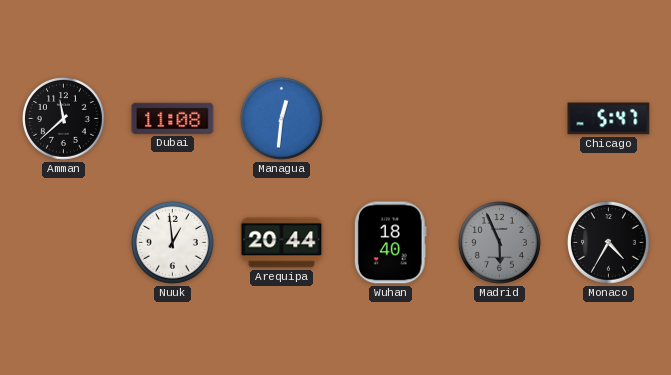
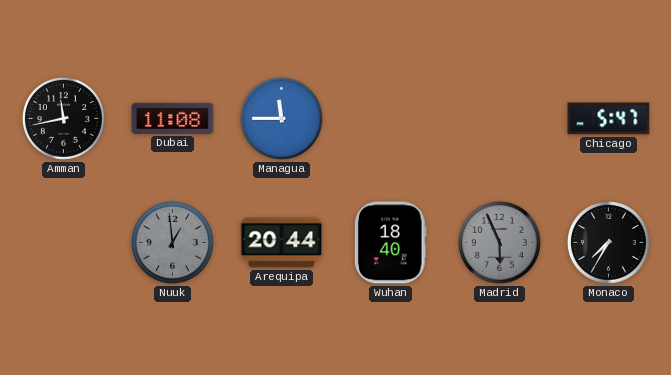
Amman: 11:38 -> 11:43 (64, 119)
Managua: 12:31 -> 11:45 (282, 119)
Nuuk dial: white -> grey (173, 243)
Monaco: 4:35 -> 7:35 (609, 243)
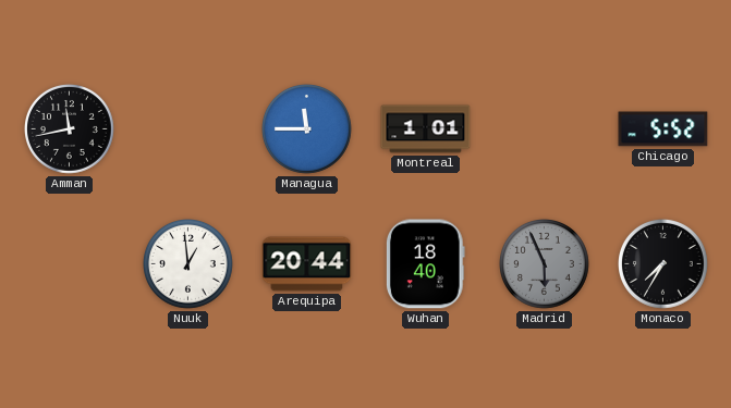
Dubai: 11:08 -> none (173, 118)
Montreal: none -> 1:01 (426, 129)
Chicago: 5:47 -> 5:52 (663, 129)
Nuuk dial: grey -> white (188, 264)
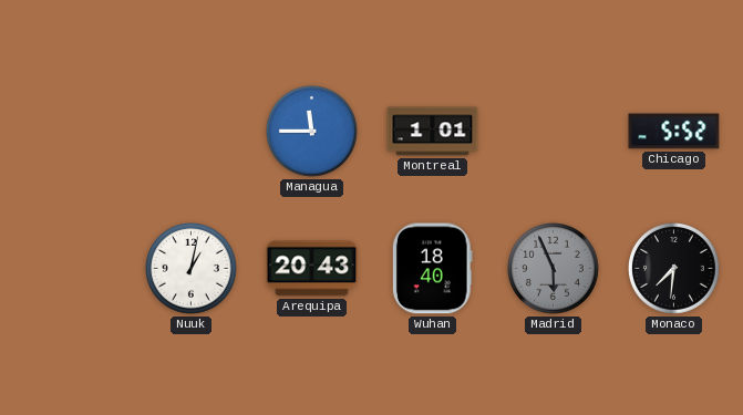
Amman: 11:43 -> none (70, 129)
Nuuk: 12:59 -> 1:02 (192, 269)
Arequipa: 20:44 -> 20:43 (312, 269)
Monaco: 7:35 -> 7:31 (674, 269)
